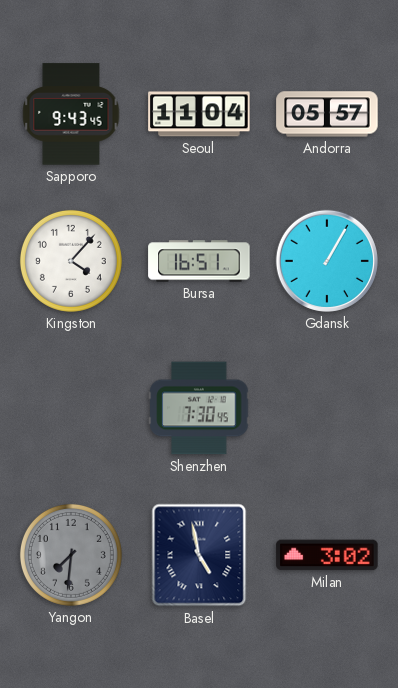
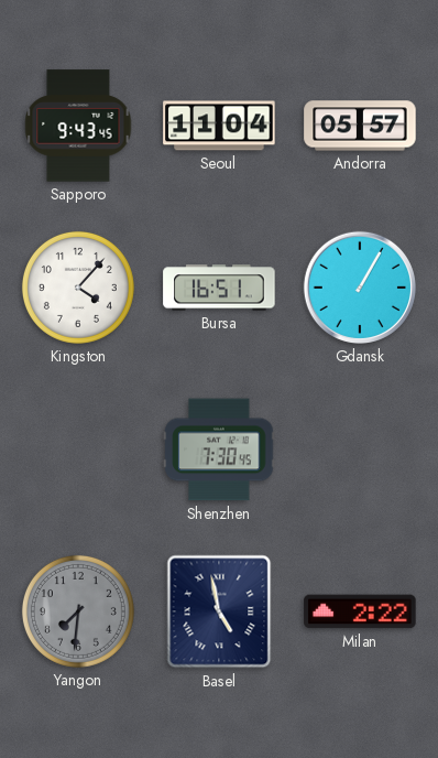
Milan: 3:02 -> 2:22 (360, 611)
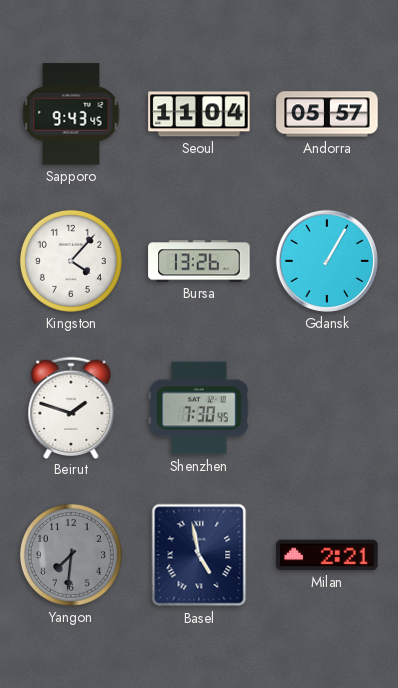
Bursa: 16:51 -> 13:26 (199, 261)
Beirut: none -> 1:48 (71, 407)
Milan: 2:22 -> 2:21 (327, 555)
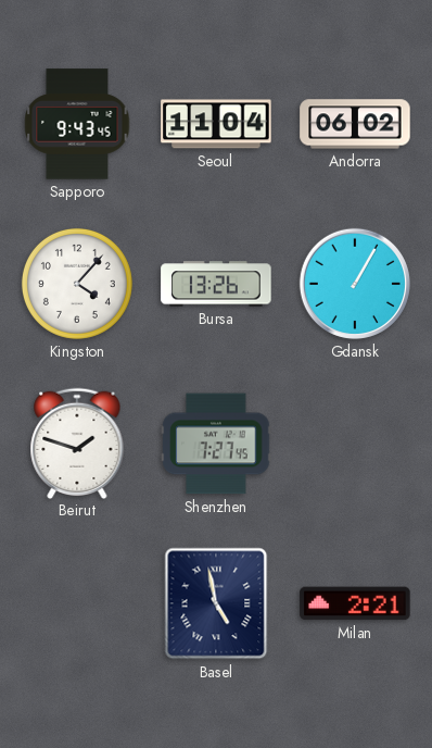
Andorra: 05:57 -> 06:02 (355, 124)
Shenzhen: 7:30 -> 7:27 (216, 444)
Yangon: 7:31 -> none (71, 555)
